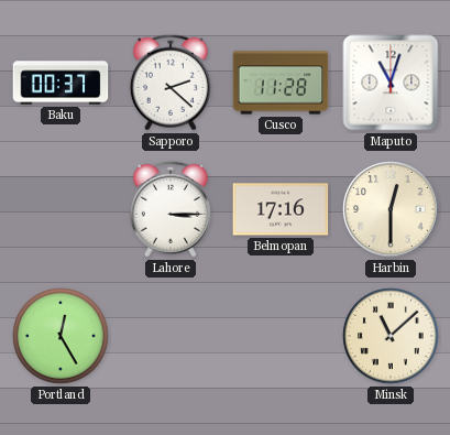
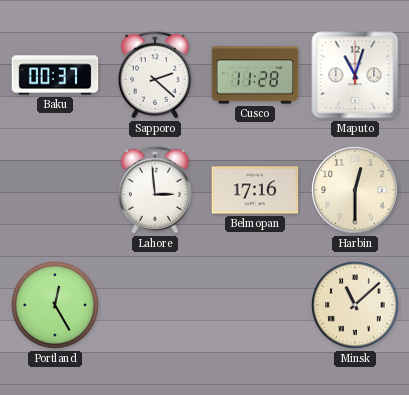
Lahore: 3:15 -> 2:59 (155, 190)
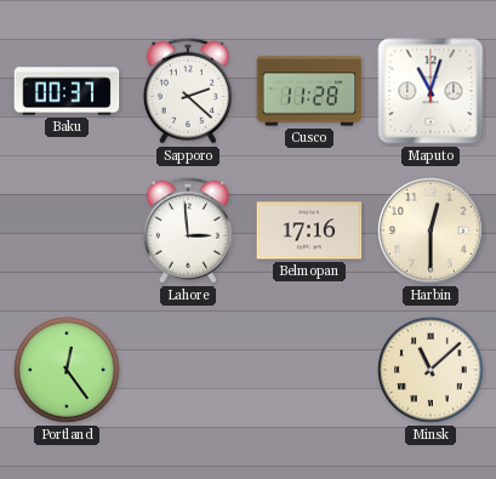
Portland: 12:25 -> 12:24 (67, 370)
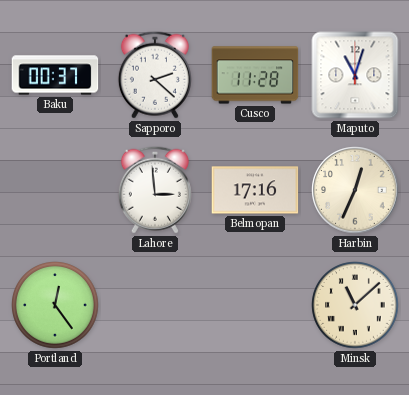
Harbin: 12:30 -> 12:34 (355, 190)
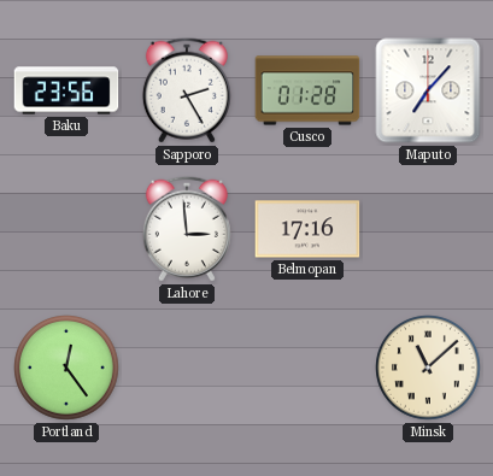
Baku: 00:37 -> 23:56 (66, 90)
Sapporo: 2:22 -> 2:25 (187, 90)
Cusco: 11:28 -> 01:28 (307, 90)
Maputo: 11:03 -> 7:07 (428, 90)
Harbin: 12:34 -> none (355, 190)
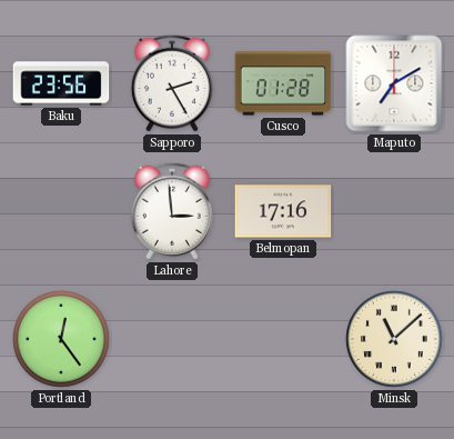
Maputo: 7:07 -> 7:10 (394, 83)
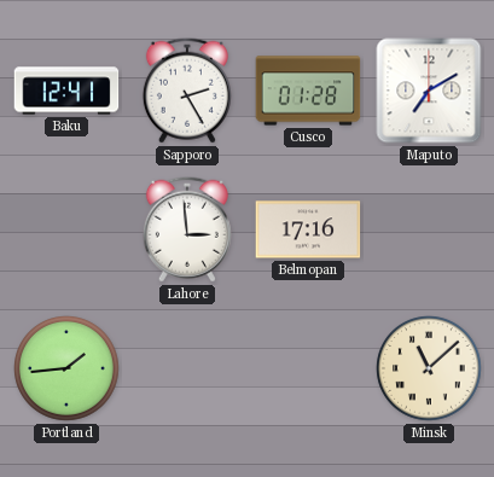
Baku: 23:56 -> 12:41 (66, 91)
Portland: 12:24 -> 1:44 (66, 368)
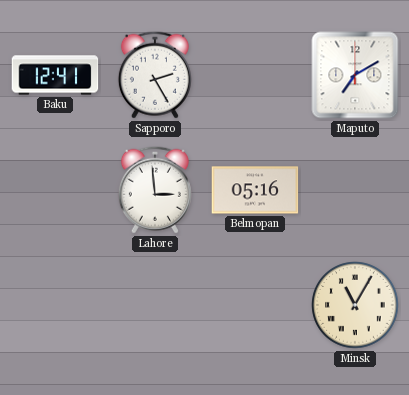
Cusco: 01:28 -> none (308, 91)
Belmopan: 17:16 -> 05:16 (255, 190)
Portland: 1:44 -> none (66, 368)
Minsk: 11:08 -> 11:05 (355, 305)
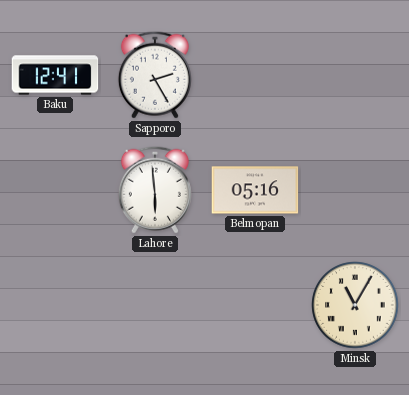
Maputo: 7:10 -> none (355, 75)
Lahore: 2:59 -> 5:59 (155, 190)
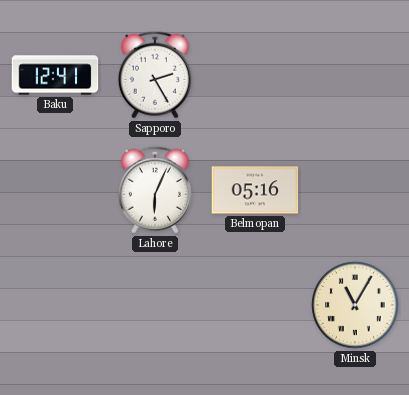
Lahore: 5:59 -> 6:04 (155, 190)
